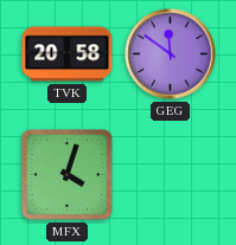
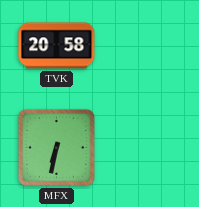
GEG: 11:51 -> none (171, 54)
MFX: 4:03 -> 6:32 (56, 147)
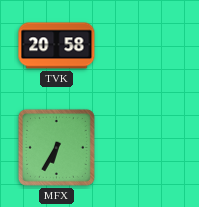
MFX: 6:32 -> 6:35 (56, 147)
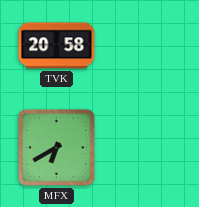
MFX: 6:35 -> 6:40 (56, 147)
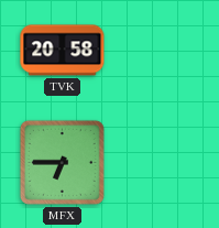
MFX: 6:40 -> 6:45 (62, 162)
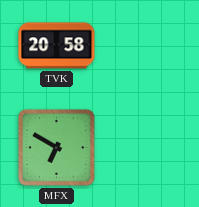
MFX: 6:45 -> 6:50 (56, 147)
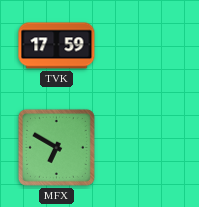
TVK: 20:58 -> 17:59 (57, 46)
